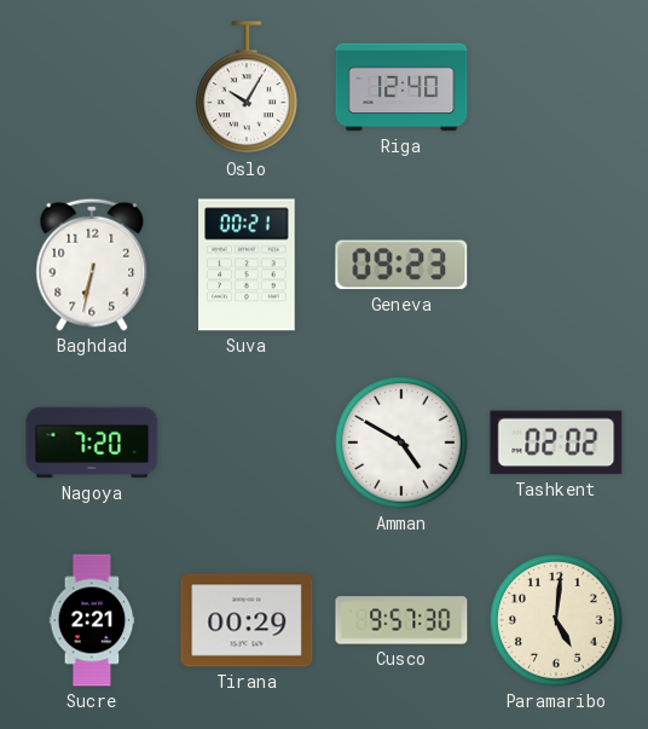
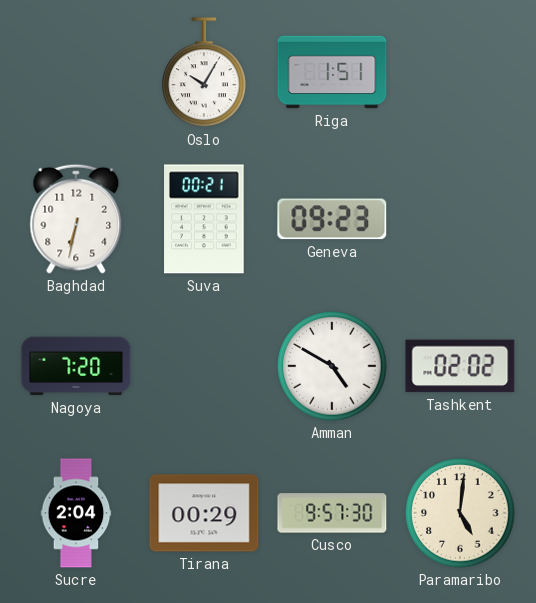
Riga: 12:40 -> 1:51 (332, 72)
Sucre: 2:21 -> 2:04 (76, 513)
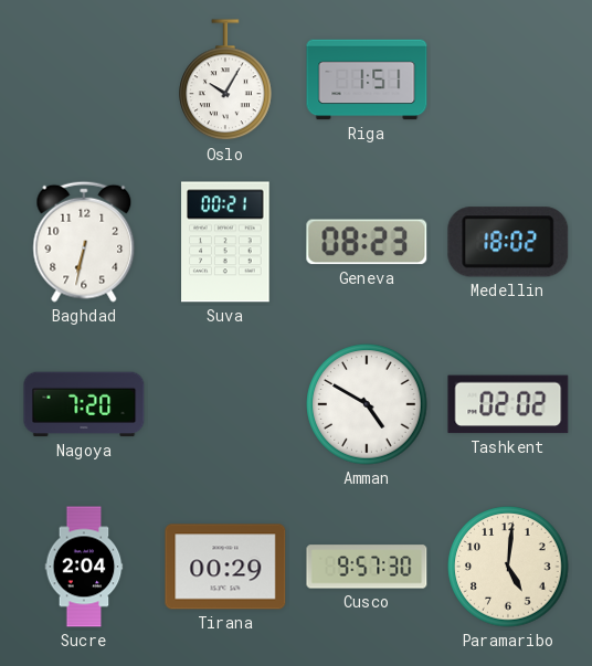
Geneva: 09:23 -> 08:23 (367, 242)
Medellin: none -> 18:02 (508, 242)
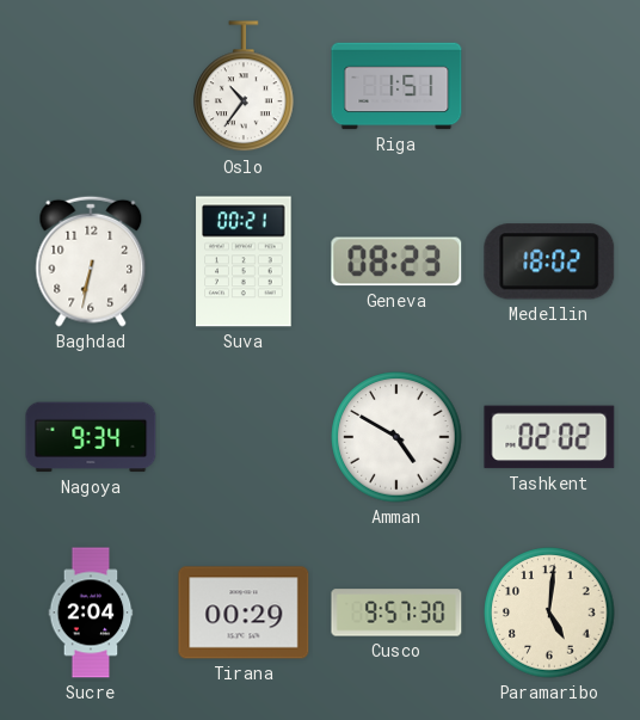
Oslo: 10:05 -> 10:36 (244, 87)
Nagoya: 7:20 -> 9:34 (91, 437)
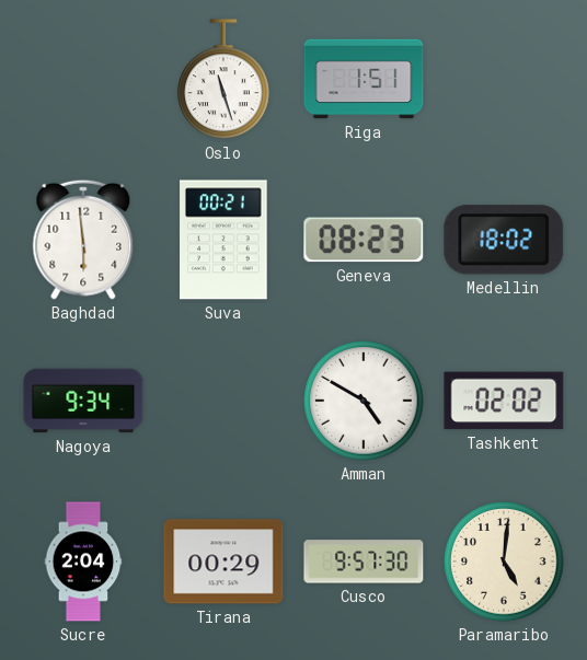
Oslo: 10:36 -> 11:27 (223, 80)
Baghdad: 6:32 -> 5:59 (83, 240)
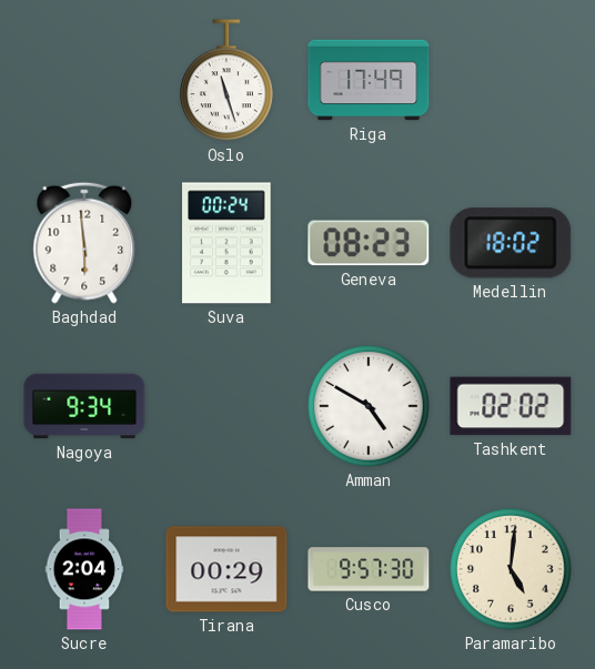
Riga: 1:51 -> 17:49 (369, 80)
Suva: 00:21 -> 00:24 (226, 243)
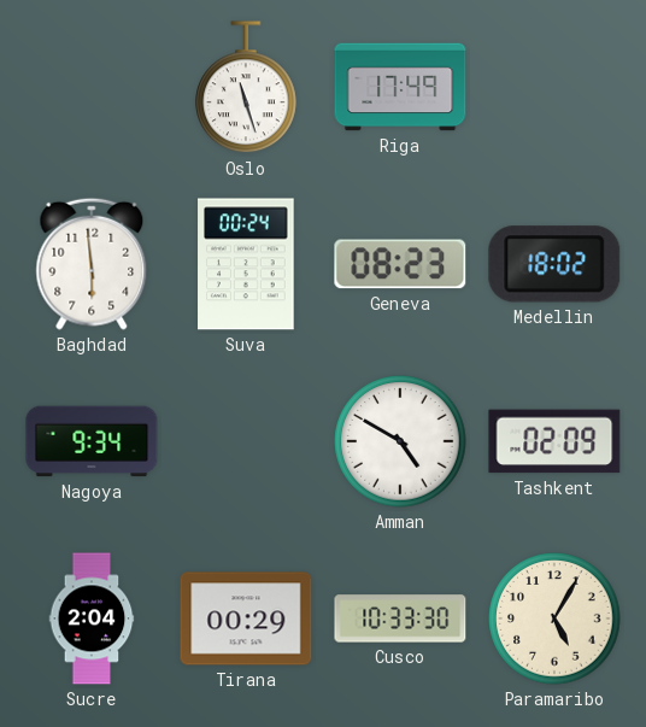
Tashkent: 02:02 -> 02:09 (554, 441)
Cusco: 9:57 -> 10:33 (400, 618)
Paramaribo: 5:01 -> 5:05 (554, 618)
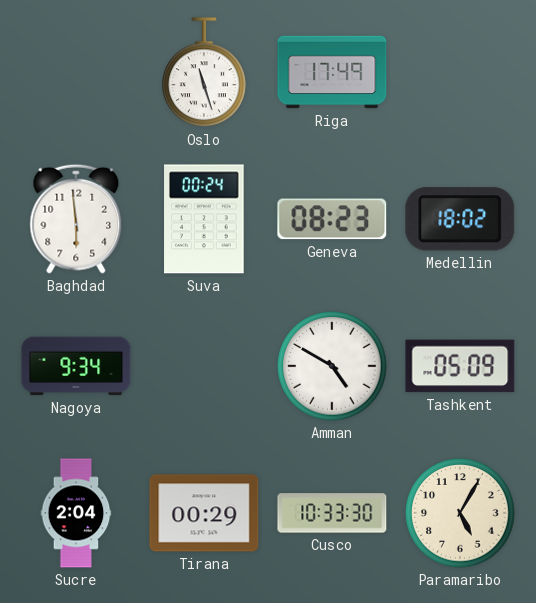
Tashkent: 02:09 -> 05:09 (460, 366)
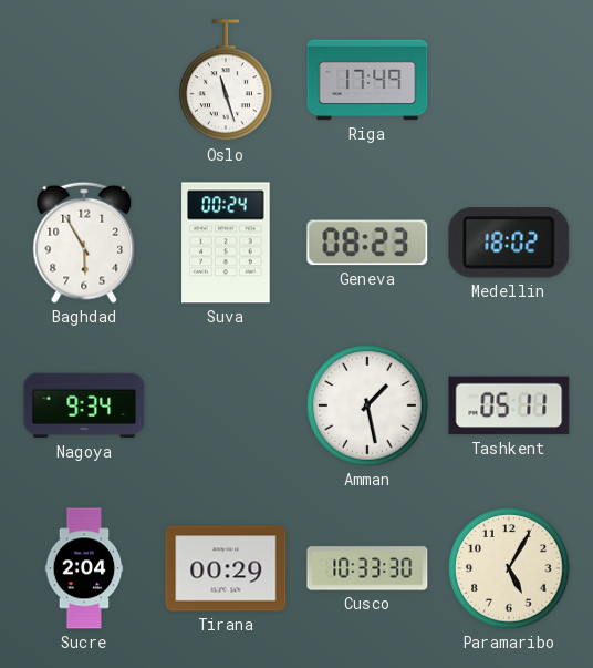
Baghdad: 5:59 -> 5:55 (84, 243)
Amman: 4:50 -> 1:28 (367, 405)
Tashkent: 05:09 -> 05:11 (509, 405)
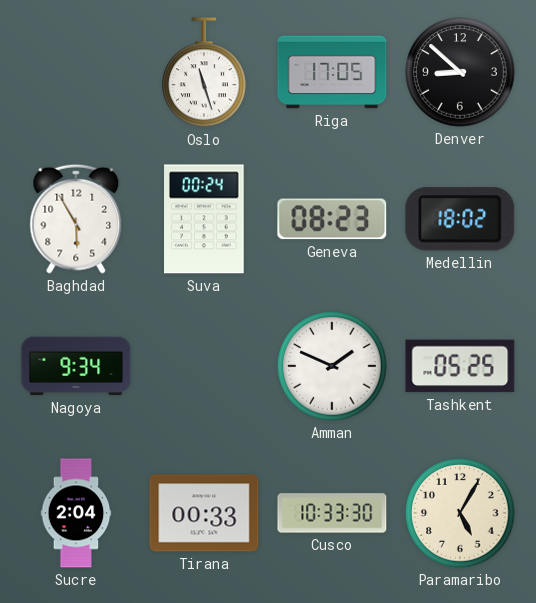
Riga: 17:49 -> 17:05 (332, 72)
Denver: none -> 8:52 (460, 72)
Amman: 1:28 -> 1:49 (332, 366)
Tashkent: 05:11 -> 05:25 (460, 366)
Tirana: 00:29 -> 00:33 (204, 513)
